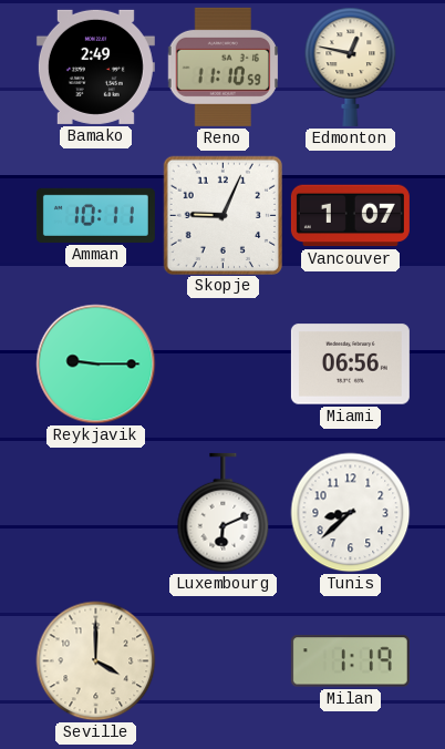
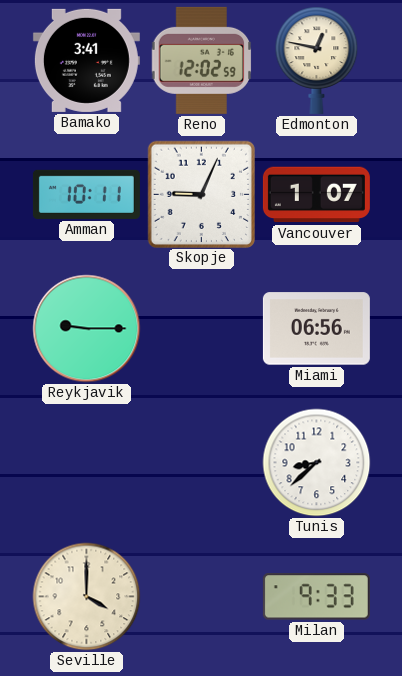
Bamako: 2:49 -> 3:41 (86, 60)
Reno: 11:10 -> 12:02 (202, 60)
Luxembourg: 6:11 -> none (224, 513)
Milan: 1:19 -> 9:33 (316, 597)
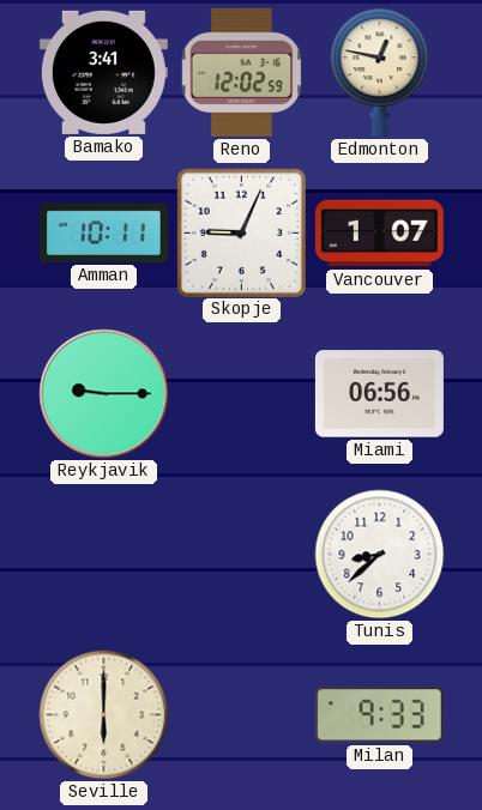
Seville: 4:00 -> 6:00 (104, 715)
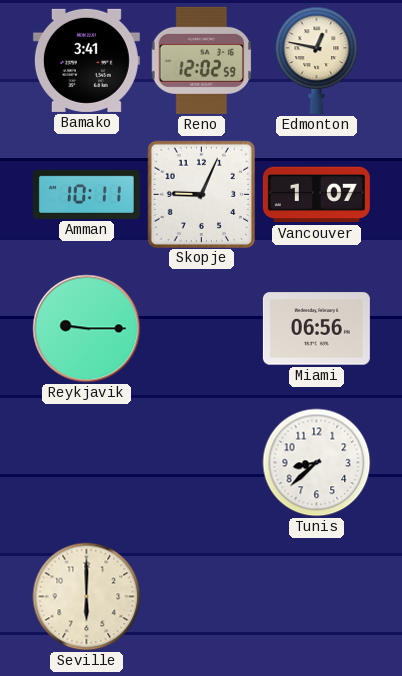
Milan: 9:33 -> none (379, 715)
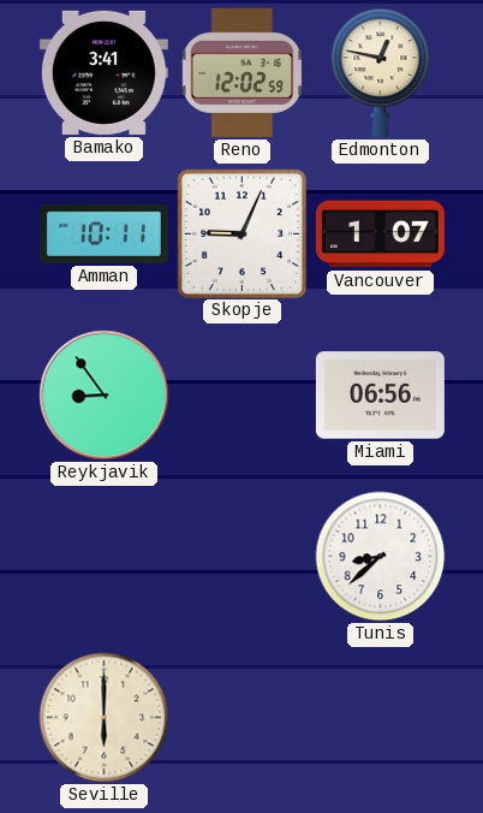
Reykjavik: 9:15 -> 8:54 (105, 396)
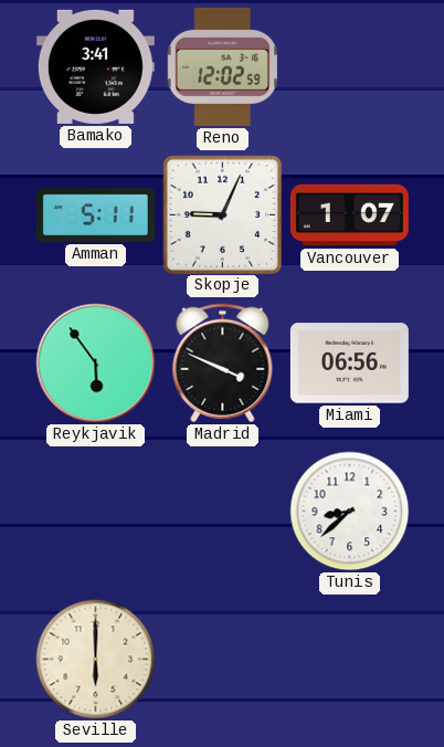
Edmonton: 12:47 -> none (381, 72)
Amman: 10:11 -> 5:11 (95, 214)
Reykjavik: 8:54 -> 5:54 (96, 364)
Madrid: none -> 3:49 (223, 364)
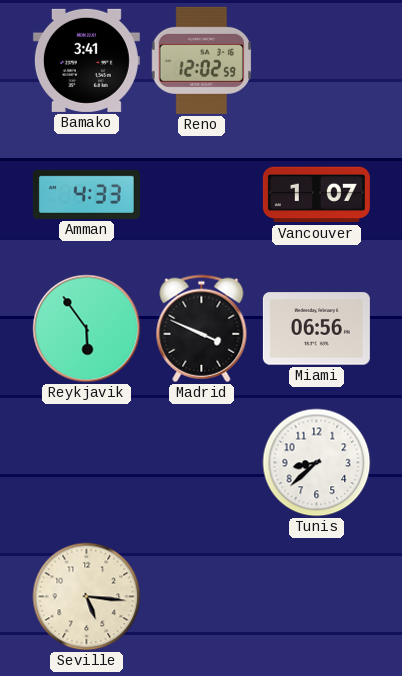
Amman: 5:11 -> 4:33 (86, 194)
Skopje: 9:04 -> none (222, 214)
Seville: 6:00 -> 5:16 (87, 597)
